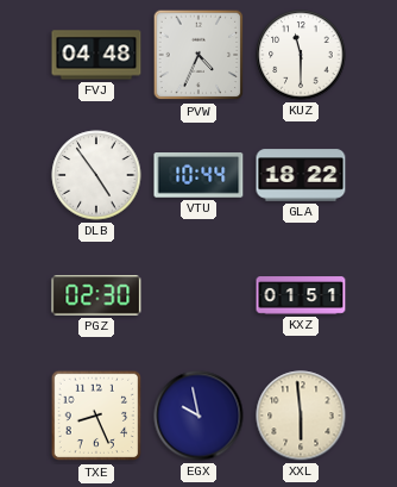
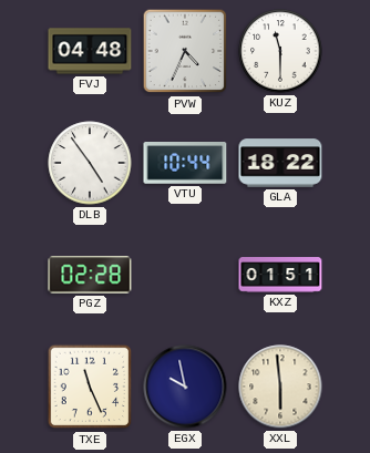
PGZ: 02:30 -> 02:28 (90, 275)
TXE: 8:26 -> 11:26 (90, 387)
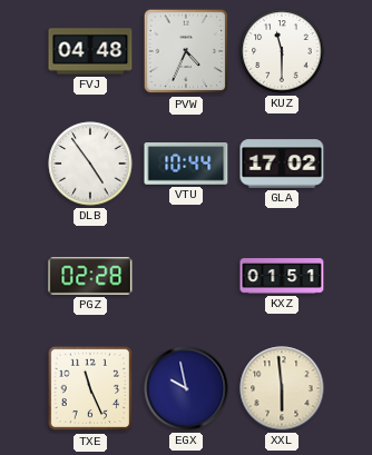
GLA: 18:22 -> 17:02 (282, 164)
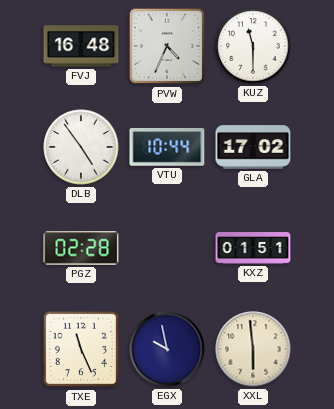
FVJ: 04:48 -> 16:48 (81, 46)
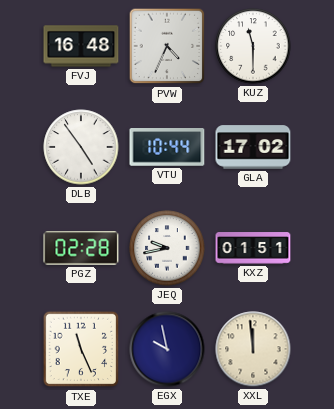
JEQ: none -> 9:43 (167, 248)
XXL: 5:59 -> 11:59 (253, 349)
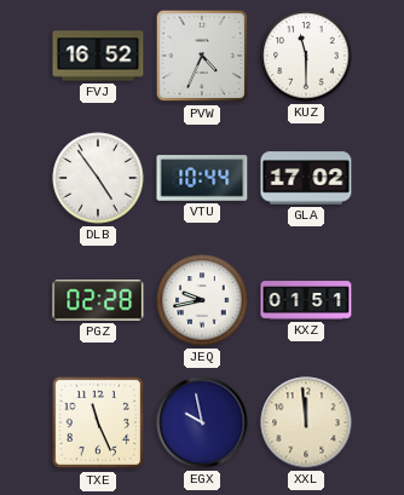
FVJ: 16:48 -> 16:52 (98, 56)
